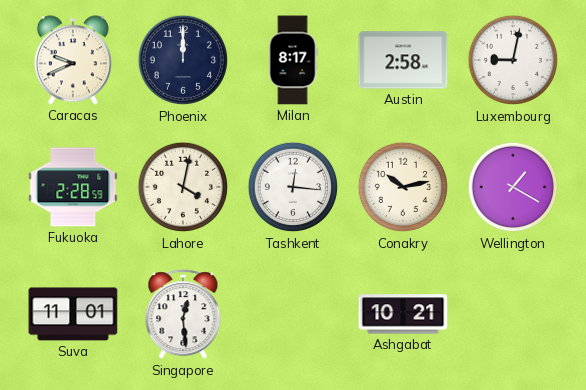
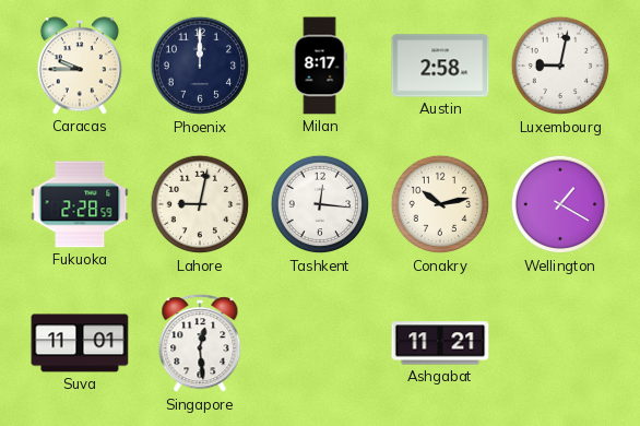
Caracas: 9:41 -> 9:45 (80, 66)
Lahore: 4:02 -> 9:02 (200, 204)
Ashgabat: 10:21 -> 11:21 (440, 343)
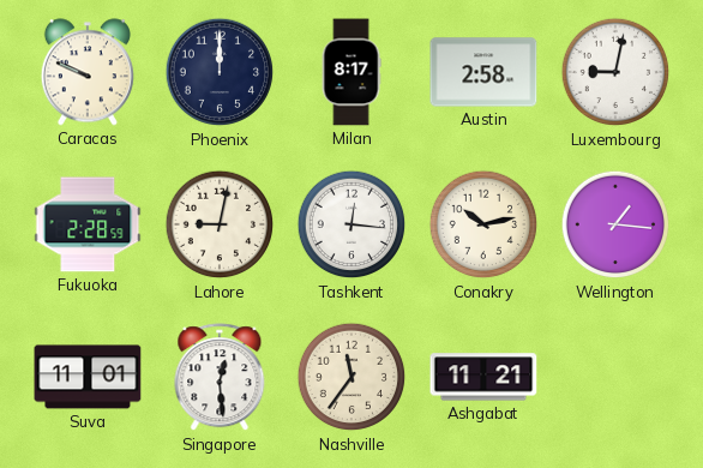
Caracas: 9:45 -> 9:49 (88, 72)
Wellington: 1:20 -> 1:16 (615, 224)
Nashville: none -> 11:36 (351, 377)
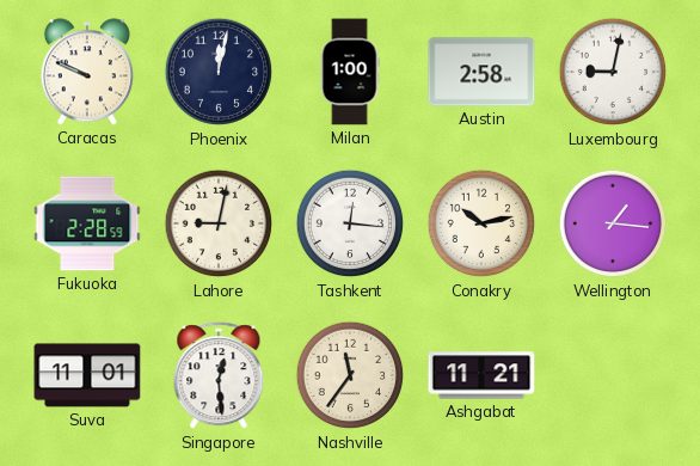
Phoenix: 12:00 -> 12:02 (219, 72)
Milan: 8:17 -> 1:00 (350, 72)
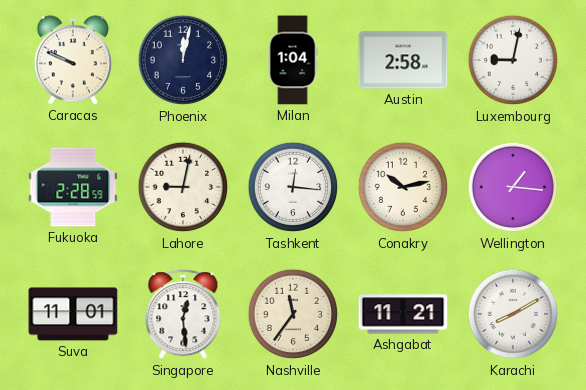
Milan: 1:00 -> 1:04 (293, 60)
Karachi: none -> 8:10 (513, 314)
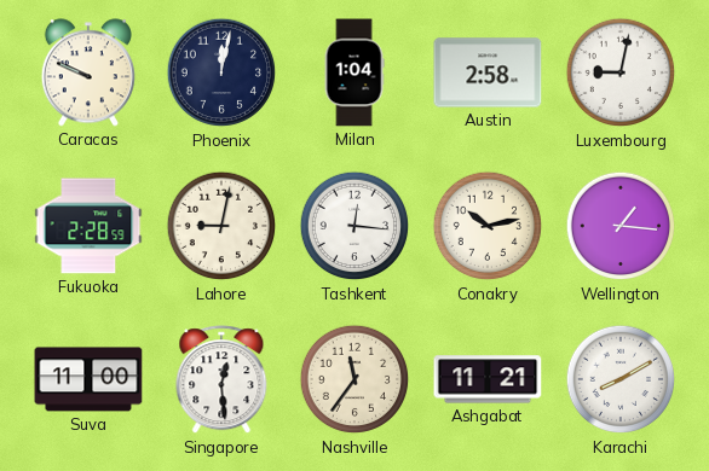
Suva: 11:01 -> 11:00 (88, 379)
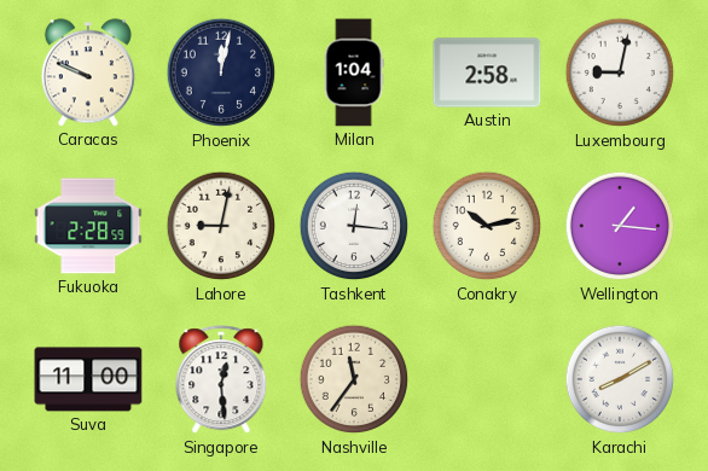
Ashgabat: 11:21 -> none (488, 379)
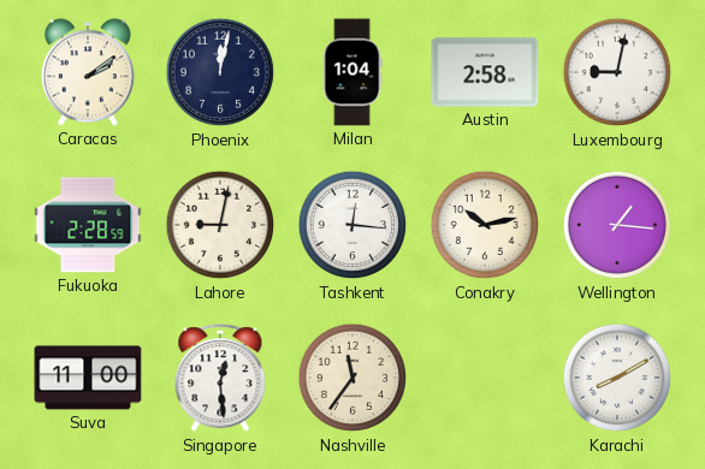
Caracas: 9:49 -> 2:09 (88, 72)
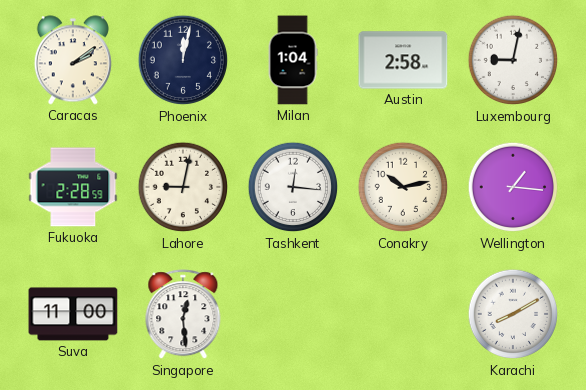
Nashville: 11:36 -> none (352, 378)
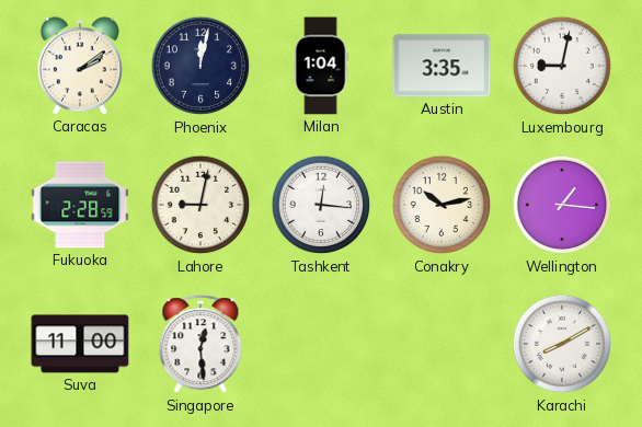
Austin: 2:58 -> 3:35 (442, 66)
